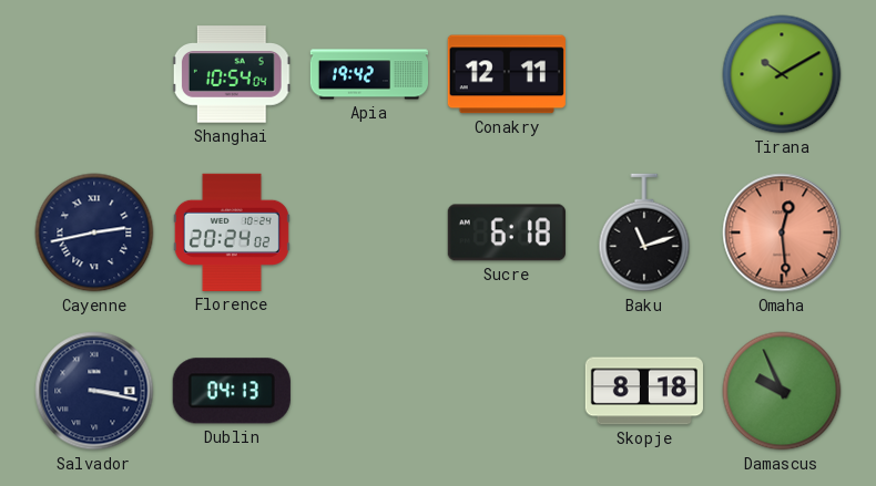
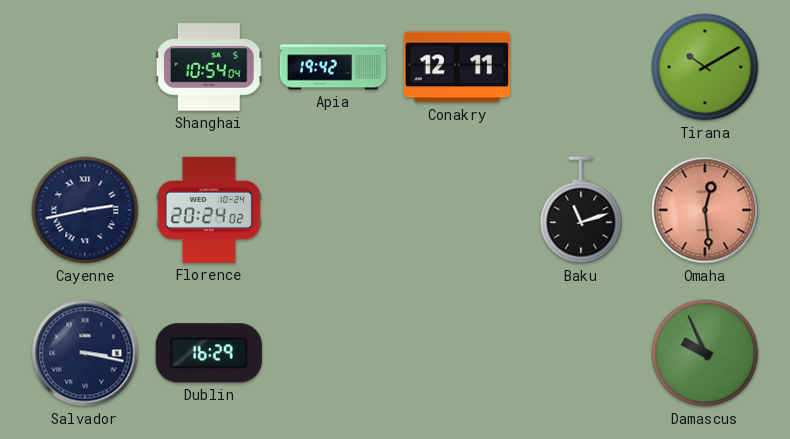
Sucre: 6:18 -> none (507, 232)
Dublin: 04:13 -> 16:29 (209, 353)
Skopje: 8:18 -> none (643, 391)
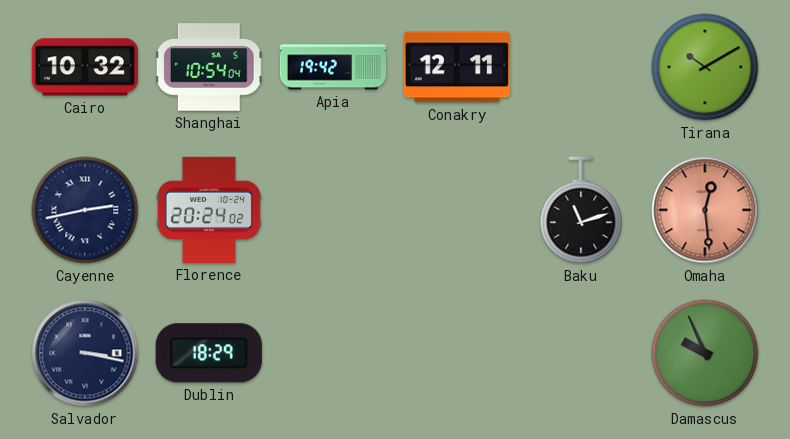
Cairo: none -> 10:32 (85, 67)
Dublin: 16:29 -> 18:29 (209, 353)
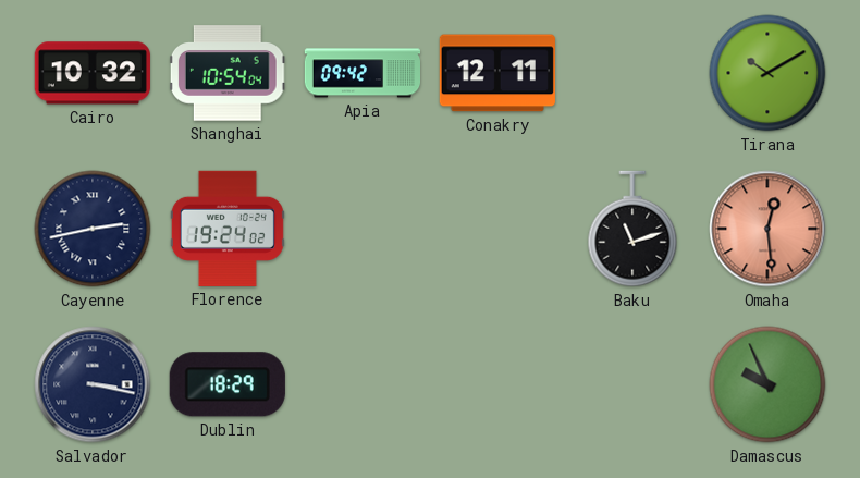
Apia: 19:42 -> 09:42 (361, 73)
Florence: 20:24 -> 19:24 (228, 229)
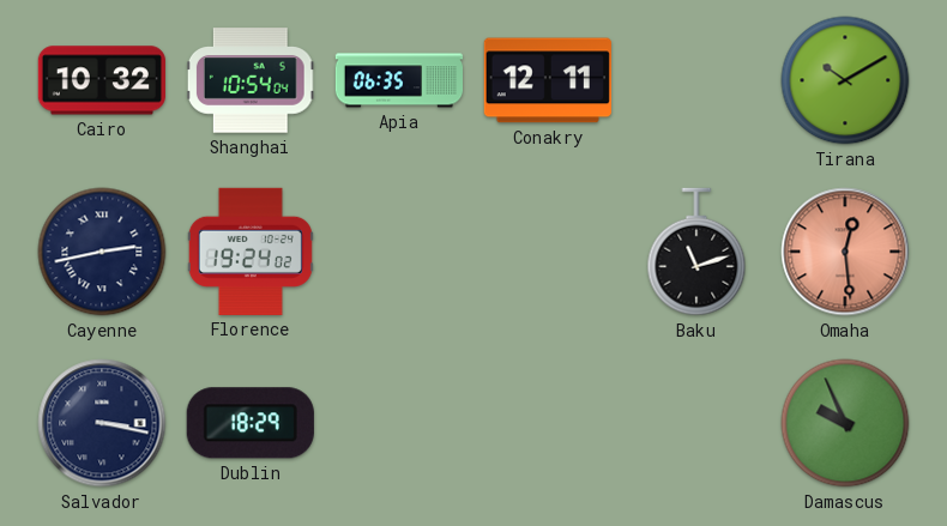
Apia: 09:42 -> 06:35 (398, 80)
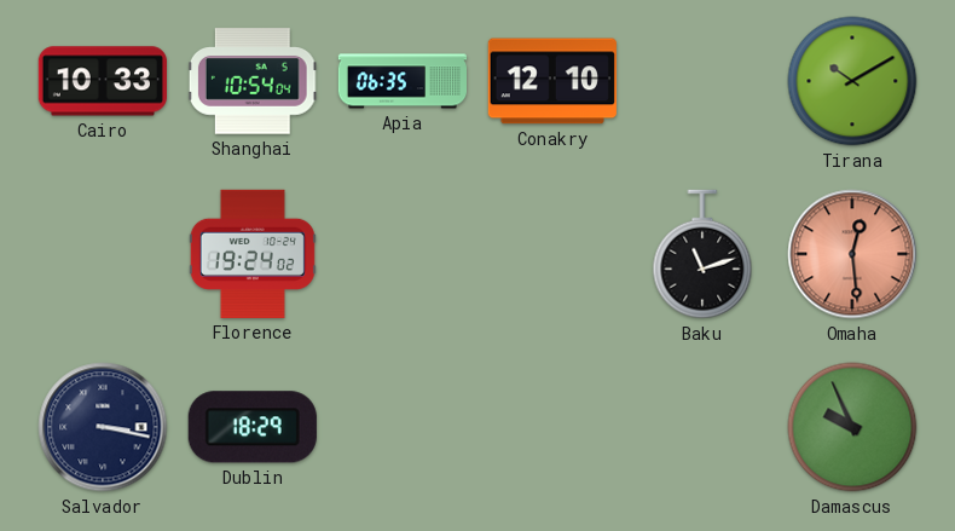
Cairo: 10:32 -> 10:33 (103, 81)
Conakry: 12:11 -> 12:10 (552, 81)
Cayenne: 2:43 -> none (102, 252)
